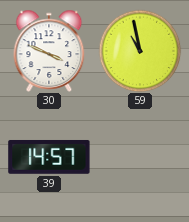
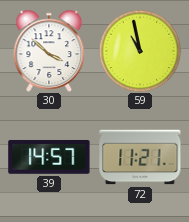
30: 3:49 -> 3:52 (49, 51)
72: none -> 11:21 (140, 157)
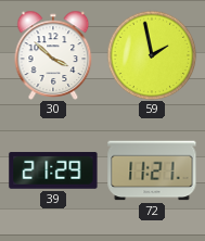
59: 10:58 -> 1:58 (152, 55)
39: 14:57 -> 21:29 (53, 170)
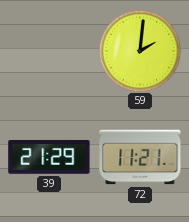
30: 3:52 -> none (53, 55)
59: 1:58 -> 2:01 (140, 51)
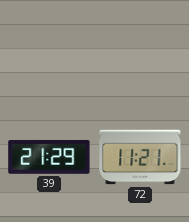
59: 2:01 -> none (140, 51)
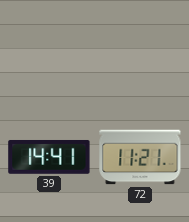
39: 21:29 -> 14:41 (49, 157)
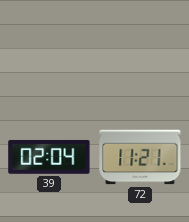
39: 14:41 -> 02:04 (49, 157)
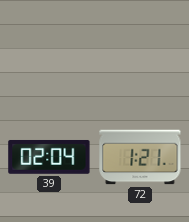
72: 11:21 -> 1:21 (140, 157)
